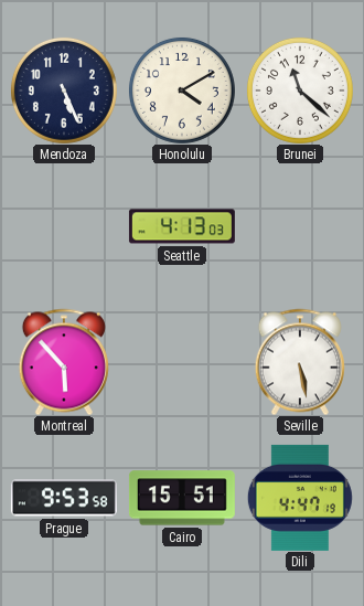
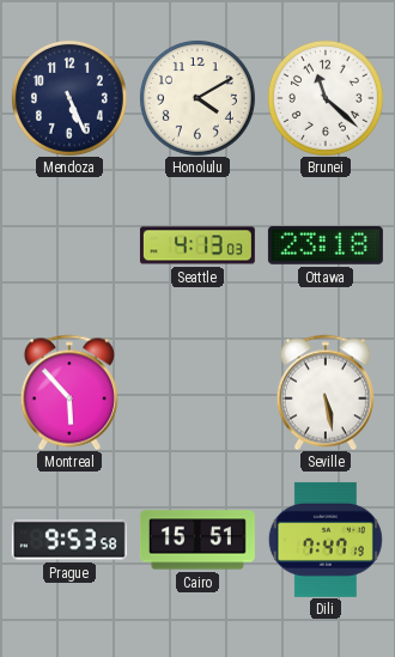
Ottawa: none -> 23:18 (326, 245)
Dili: 4:47 -> 7:47 (326, 540)
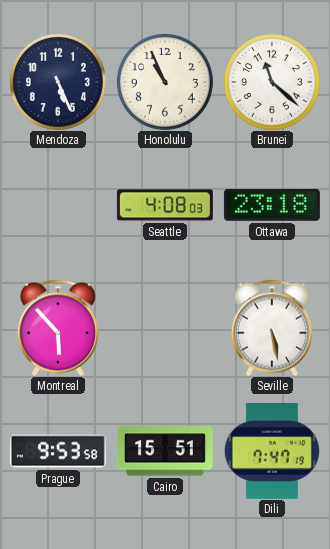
Honolulu: 4:10 -> 10:56 (165, 82)
Seattle: 4:13 -> 4:08 (165, 205)
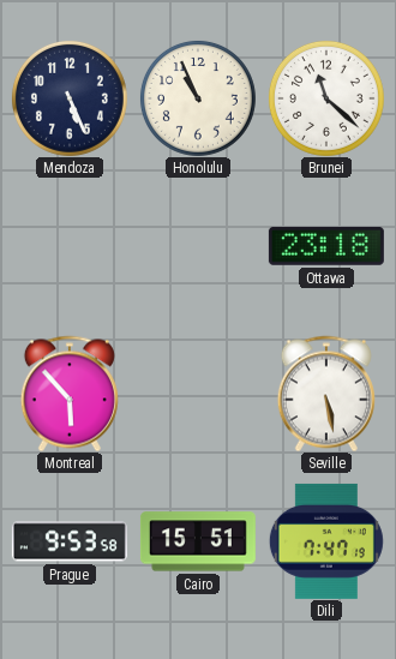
Seattle: 4:08 -> none (165, 205)
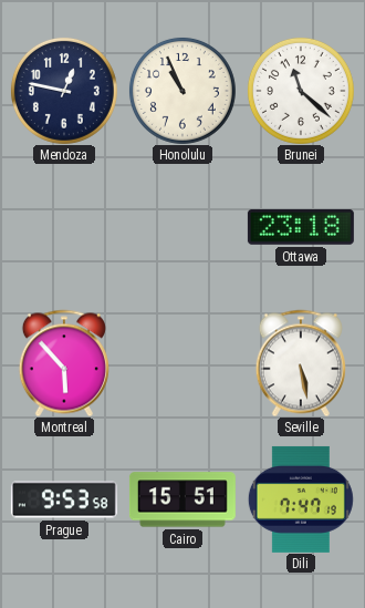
Mendoza: 5:26 -> 12:47 (64, 91)
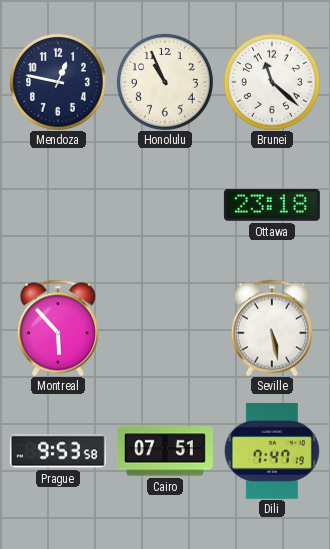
Cairo: 15:51 -> 07:51 (165, 451)
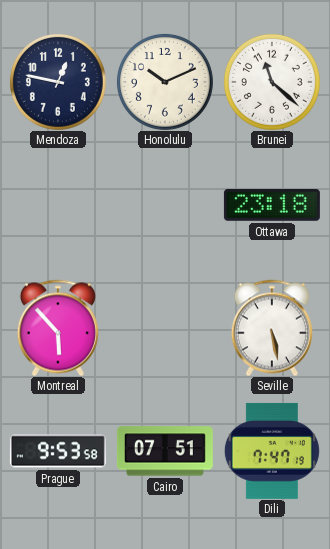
Honolulu: 10:56 -> 10:11 (165, 82)
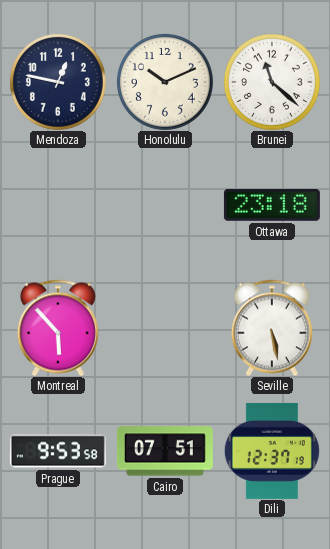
Dili: 7:47 -> 12:37 (272, 451)
